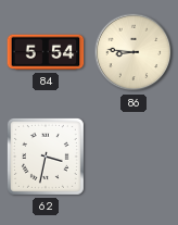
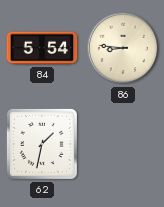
62: 3:32 -> 1:32 (42, 144)
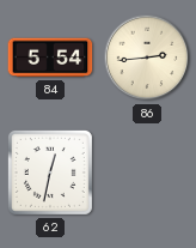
86: 8:46 -> 2:44 (147, 58)
62: 1:32 -> 12:32 (50, 173)
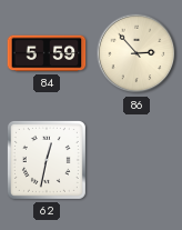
84: 5:54 -> 5:59 (47, 53)
86: 2:44 -> 2:53 (136, 53)
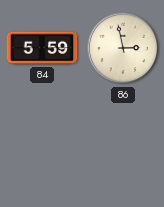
86: 2:53 -> 2:58 (123, 48)
62: 12:32 -> none (47, 160)
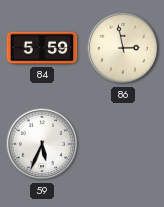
59: none -> 5:34 (42, 144)
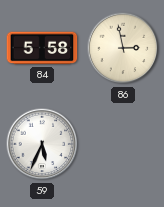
84: 5:59 -> 5:58 (42, 48)
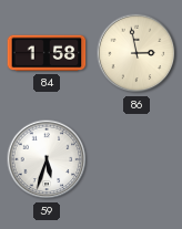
84: 5:58 -> 1:58 (47, 53)
59: 5:34 -> 5:33 (47, 159)
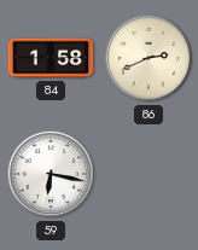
86: 2:58 -> 2:41 (148, 58)
59: 5:33 -> 6:17 (51, 174)
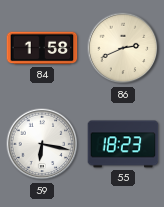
55: none -> 18:23 (123, 144)
